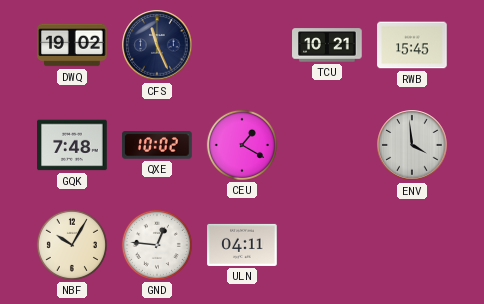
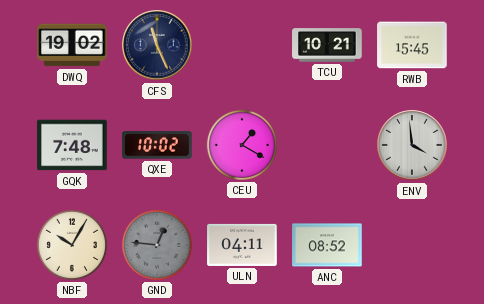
GND dial: white -> grey (157, 245)
ANC: none -> 08:52 (327, 245)
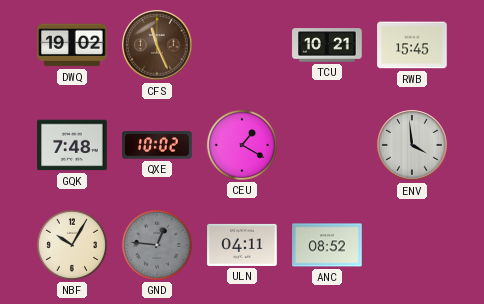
CFS dial: navy -> brown (157, 45)
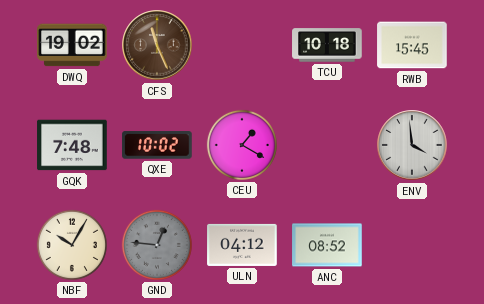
TCU: 10:21 -> 10:18 (327, 45)
ULN: 04:11 -> 04:12 (242, 245)
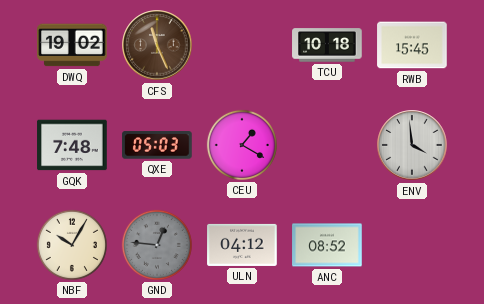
QXE: 10:02 -> 05:03 (157, 145)
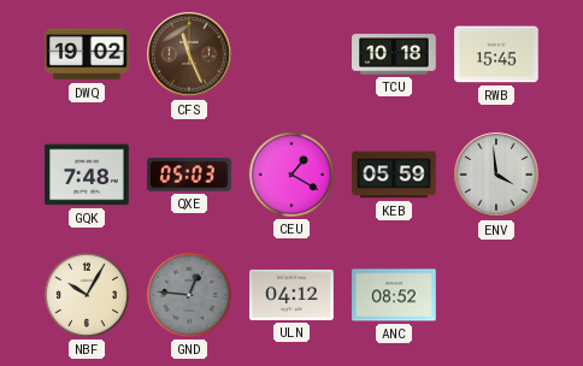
KEB: none -> 05:59 (394, 175)
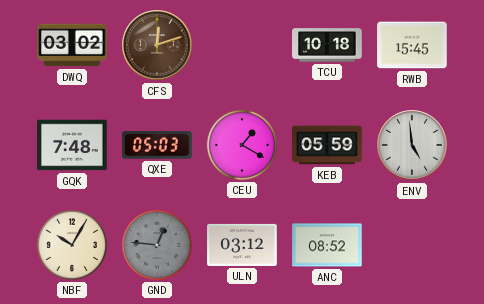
DWQ: 19:02 -> 03:02 (72, 45)
CFS: 11:26 -> 12:12 (157, 45)
ENV: 3:59 -> 4:59 (412, 145)
ULN: 04:12 -> 03:12 (242, 245)
